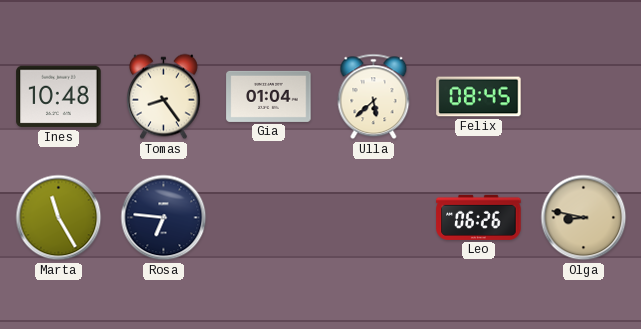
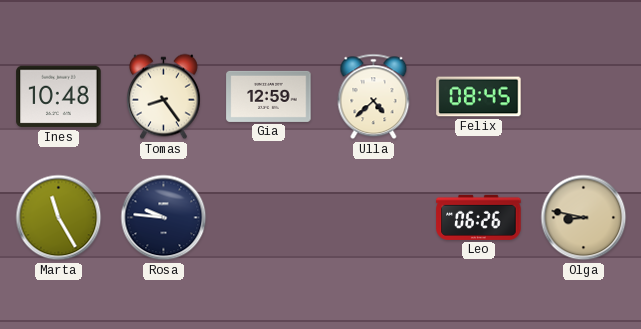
Gia: 01:04 -> 12:59 (269, 96)
Ulla: 5:38 -> 4:38 (374, 97)
Rosa: 6:46 -> 9:46 (164, 218)
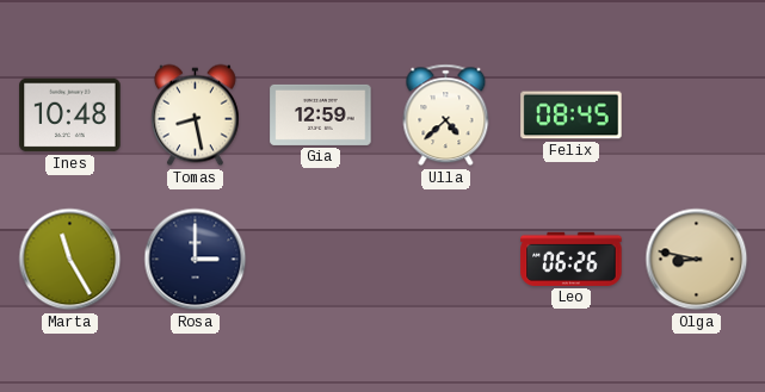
Tomas: 8:24 -> 8:28 (195, 116)
Rosa: 9:46 -> 3:00 (196, 260)
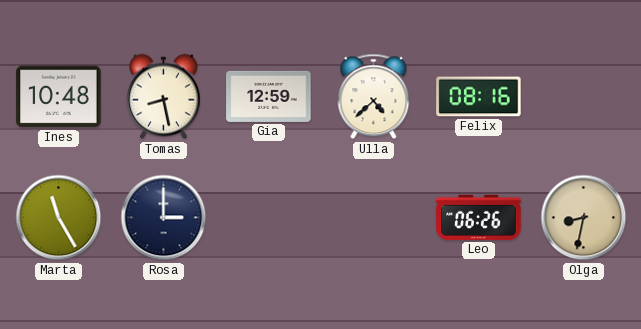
Felix: 08:45 -> 08:16 (479, 97)
Olga: 8:47 -> 8:32 (584, 218)
